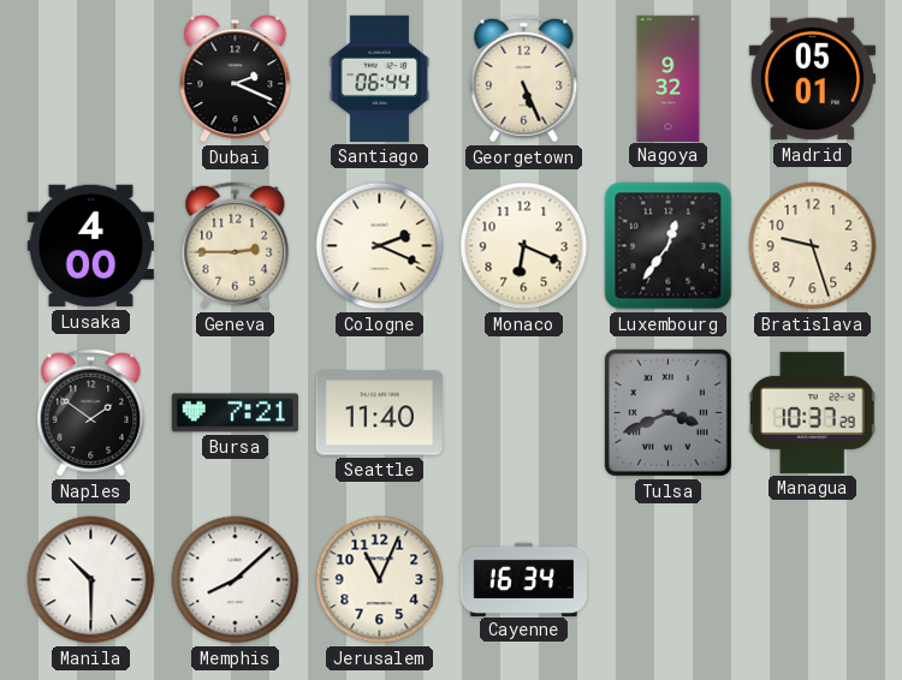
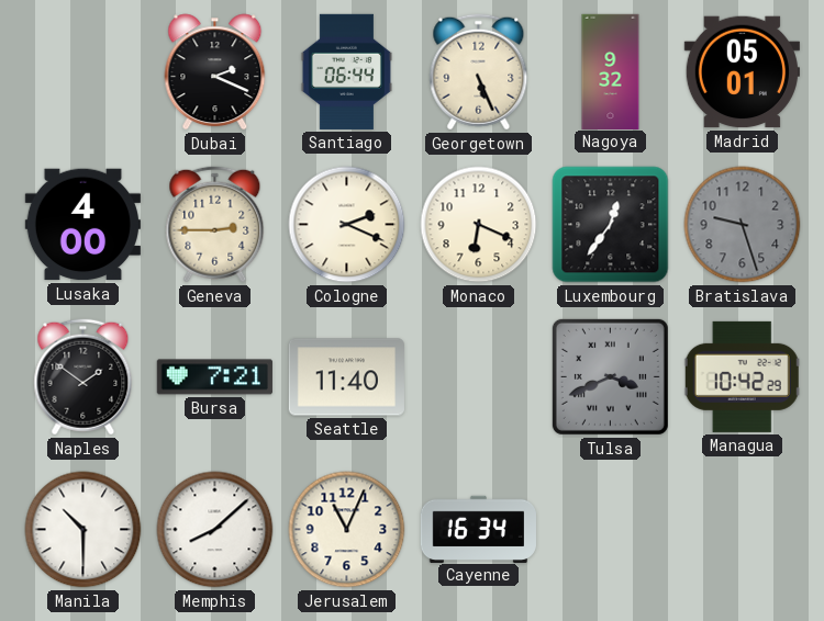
Bratislava dial: cream -> grey (743, 225)
Managua: 10:37 -> 10:42 (743, 376)
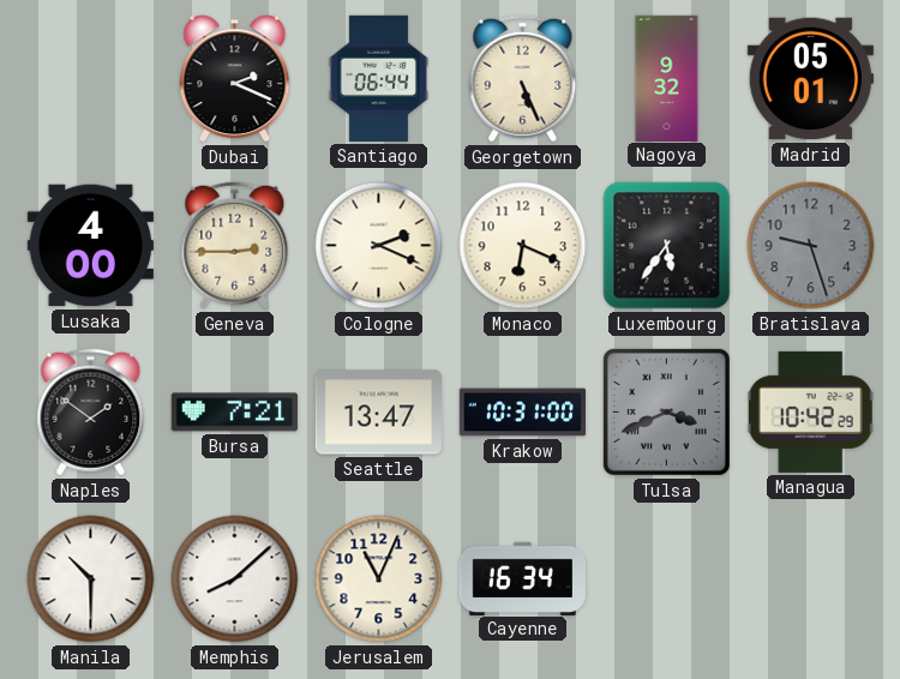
Luxembourg: 12:36 -> 5:36 (667, 246)
Seattle: 11:40 -> 13:47 (378, 413)
Krakow: none -> 10:31 (522, 413)
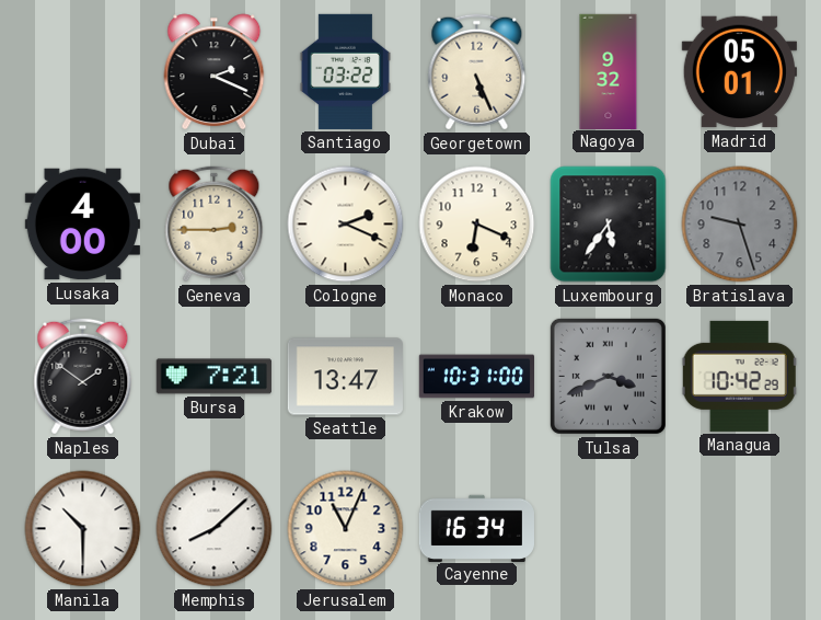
Santiago: 06:44 -> 03:22 (345, 71)
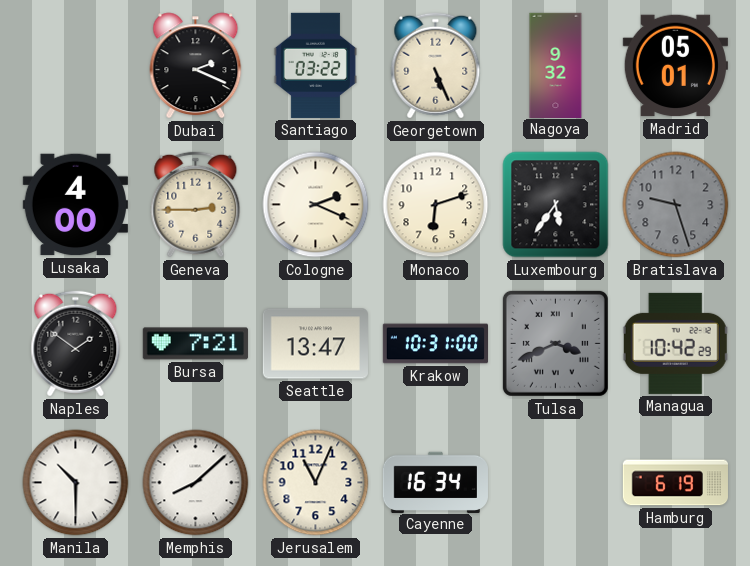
Monaco: 6:19 -> 6:12 (436, 205)
Hamburg: none -> 6:19 (675, 483)
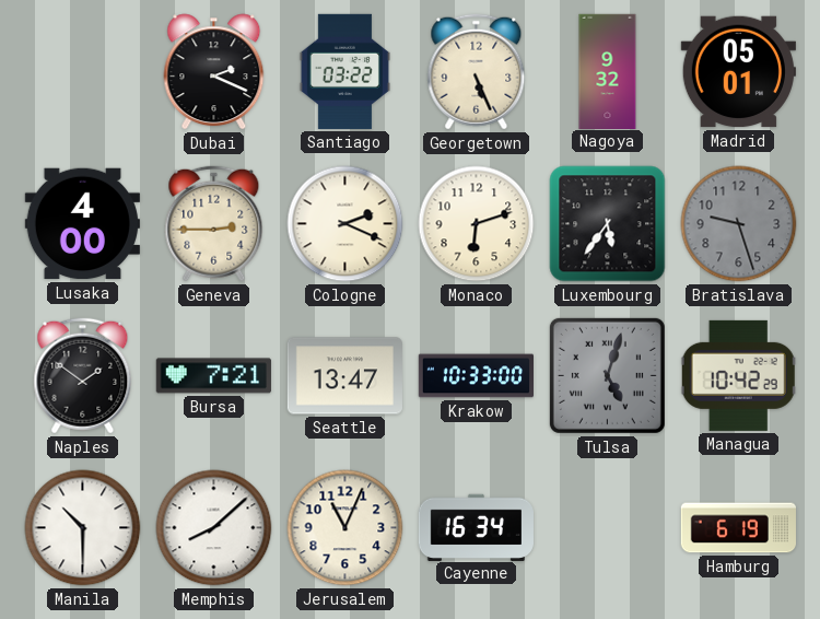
Krakow: 10:31 -> 10:33 (476, 376)
Tulsa: 3:41 -> 5:03 (607, 375)
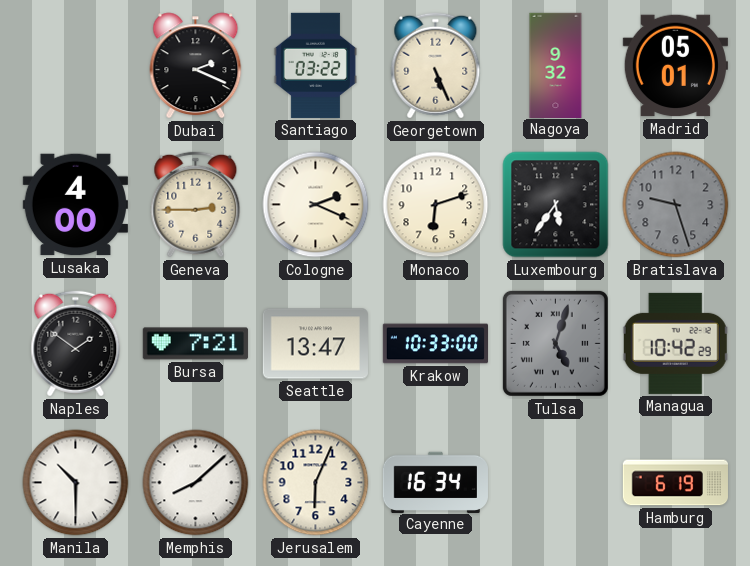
Jerusalem: 11:04 -> 6:04 (316, 483)
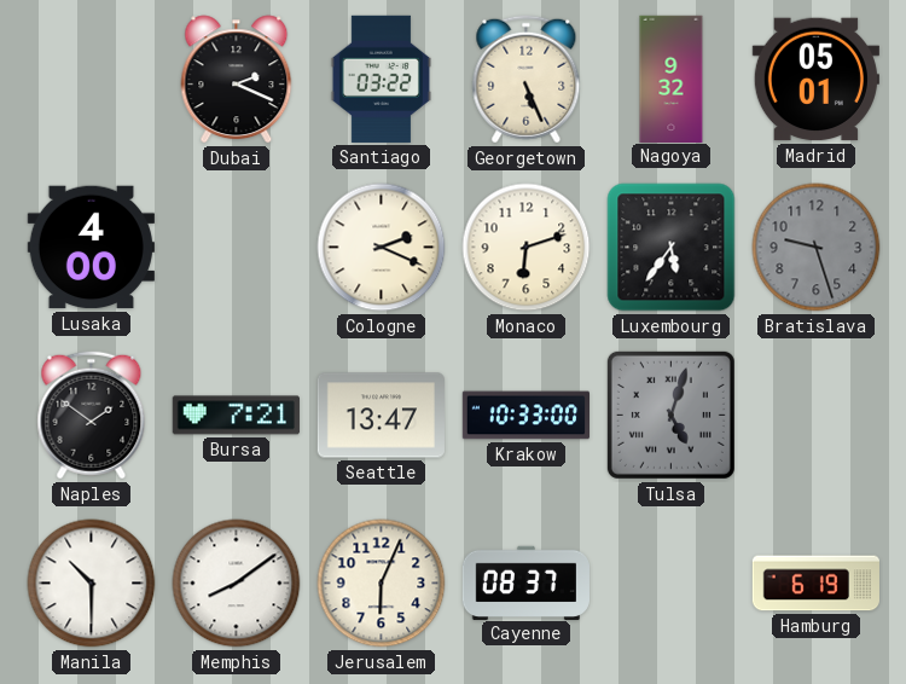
Geneva: 2:45 -> none (196, 205)
Managua: 10:42 -> none (676, 343)
Memphis: 8:08 -> 8:09 (237, 584)
Cayenne: 16:34 -> 08:37 (525, 582)
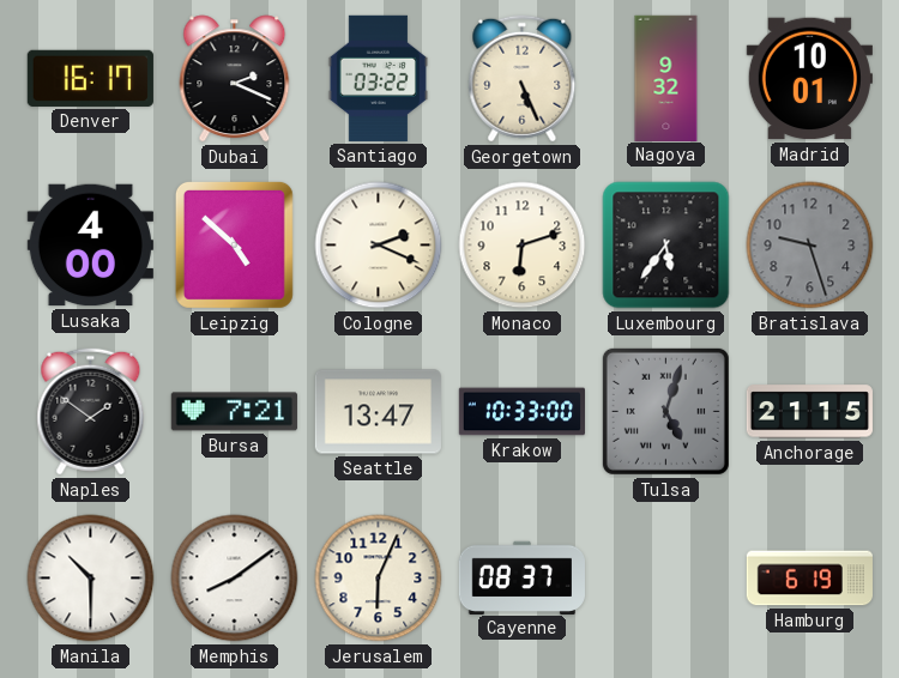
Denver: none -> 16:17 (90, 78)
Madrid: 05:01 -> 10:01 (809, 79)
Leipzig: none -> 4:52 (234, 244)
Anchorage: none -> 21:15 (809, 412)
